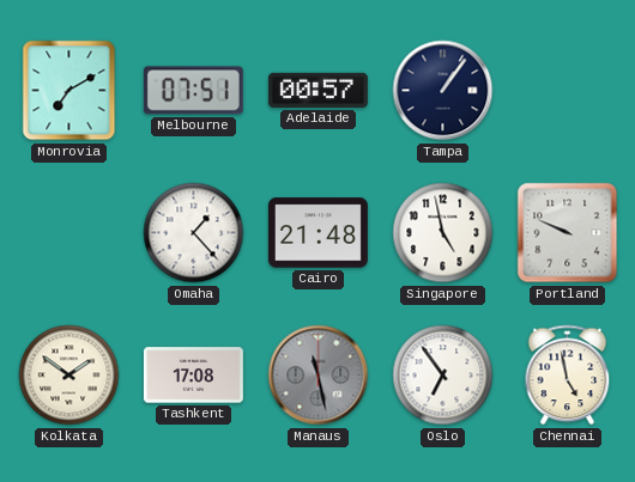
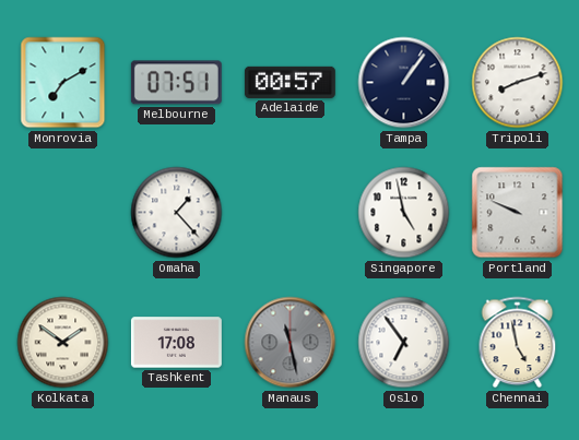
Tripoli: none -> 8:12 (518, 83)
Cairo: 21:48 -> none (317, 233)
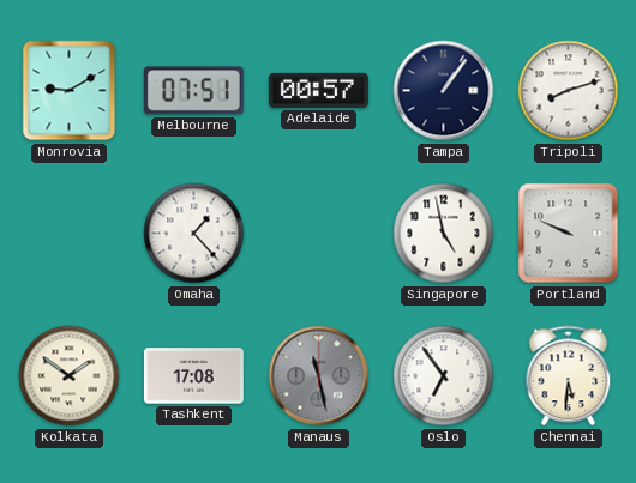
Monrovia: 7:10 -> 9:10 (70, 91)
Chennai: 4:58 -> 5:31 (569, 376)
